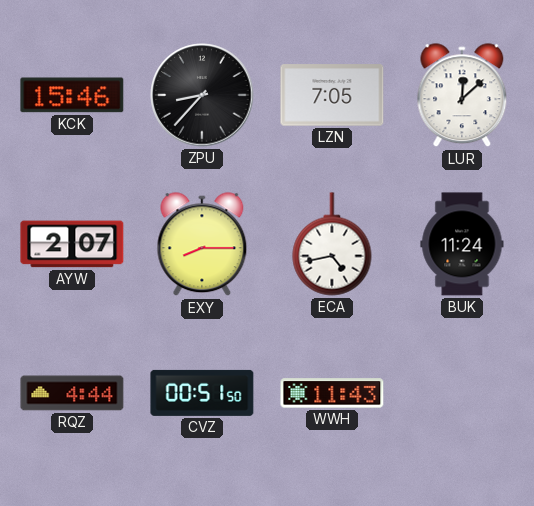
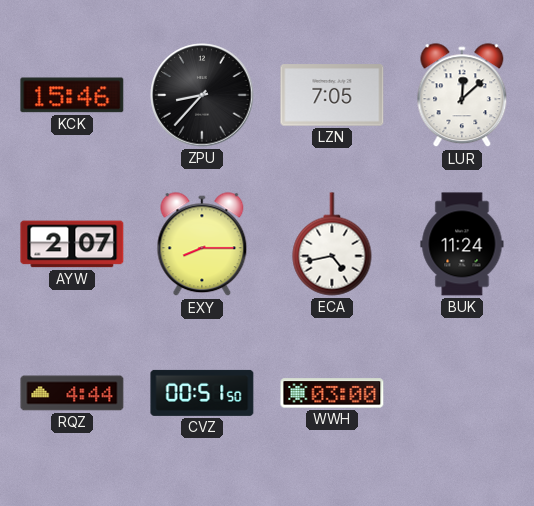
WWH: 11:43 -> 03:00 (332, 393)
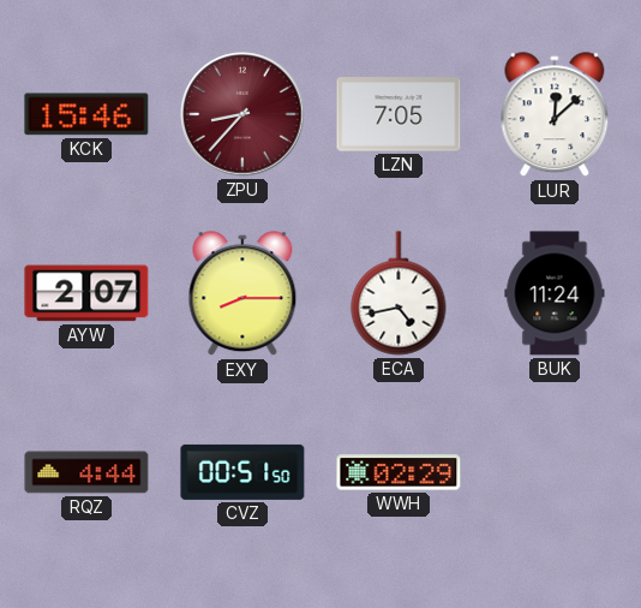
ZPU dial: black -> burgundy (242, 114)
WWH: 03:00 -> 02:29 (399, 472)
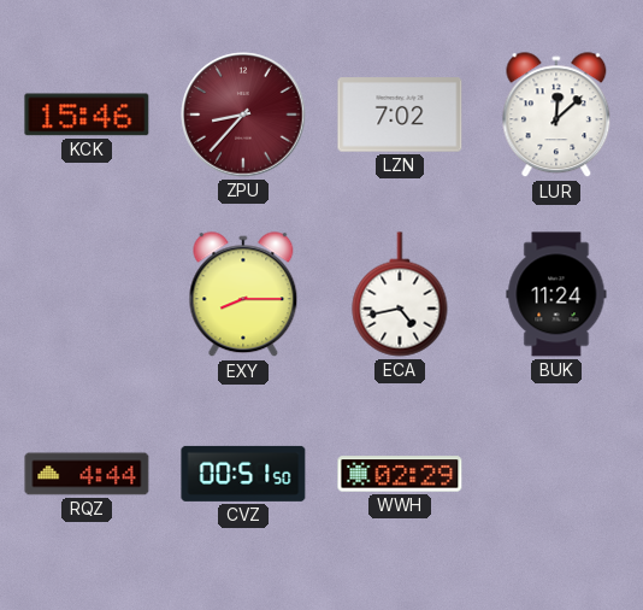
LZN: 7:05 -> 7:02 (400, 115)
AYW: 2:07 -> none (86, 293)
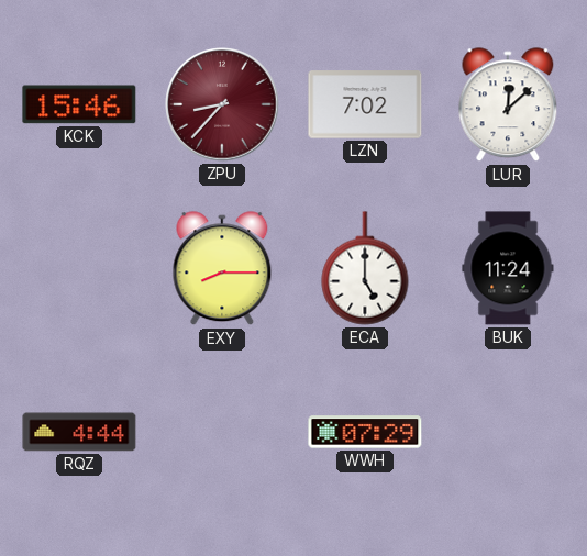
ECA: 4:43 -> 5:00 (365, 268)
CVZ: 00:51 -> none (243, 474)
WWH: 02:29 -> 07:29 (365, 432)
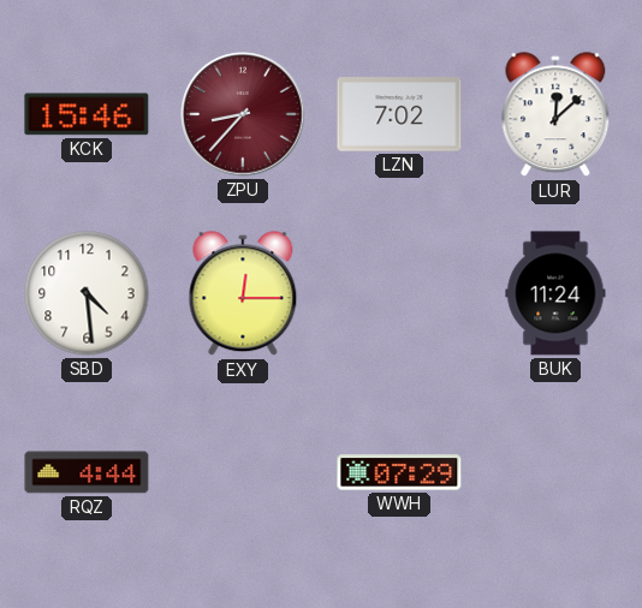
SBD: none -> 4:29 (87, 293)
EXY: 8:15 -> 12:15 (243, 294)
ECA: 5:00 -> none (365, 268)
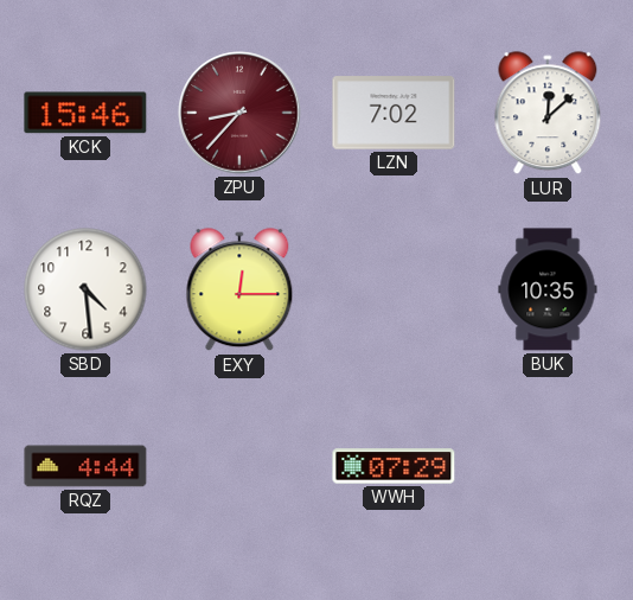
BUK: 11:24 -> 10:35 (548, 289)
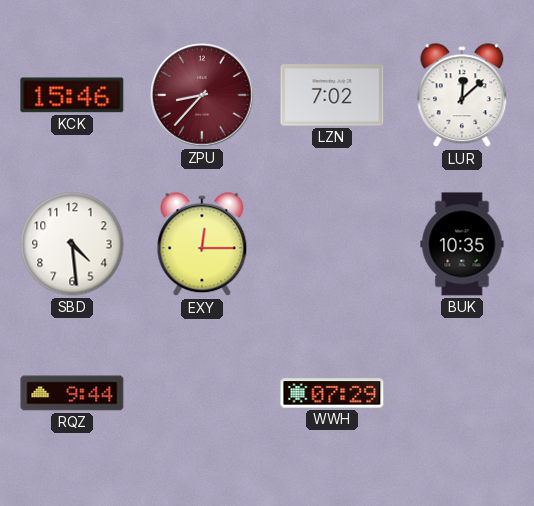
RQZ: 4:44 -> 9:44 (72, 393)
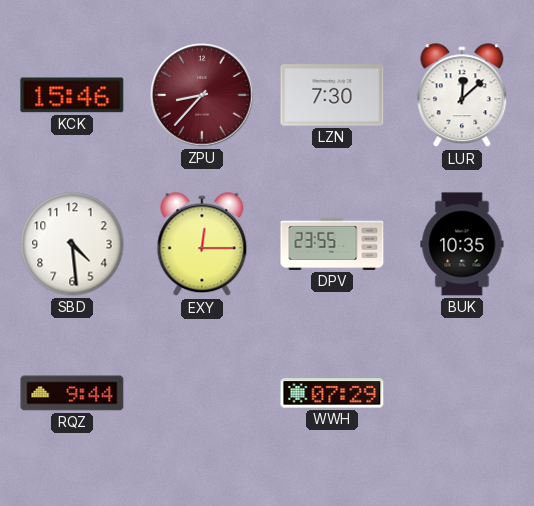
LZN: 7:02 -> 7:30 (332, 95)
DPV: none -> 23:55 (332, 244)
